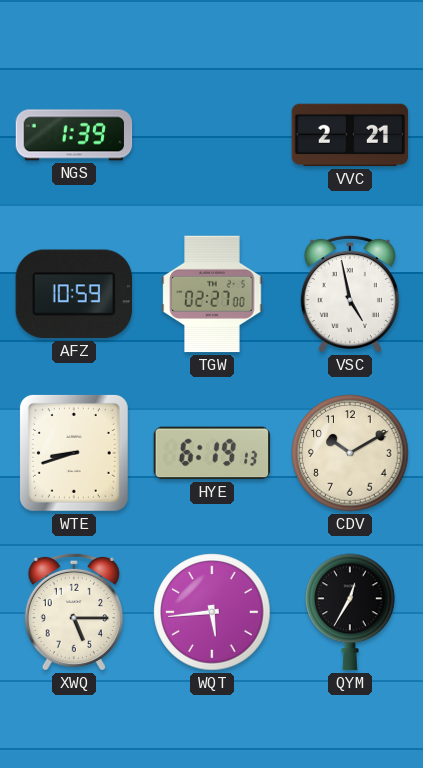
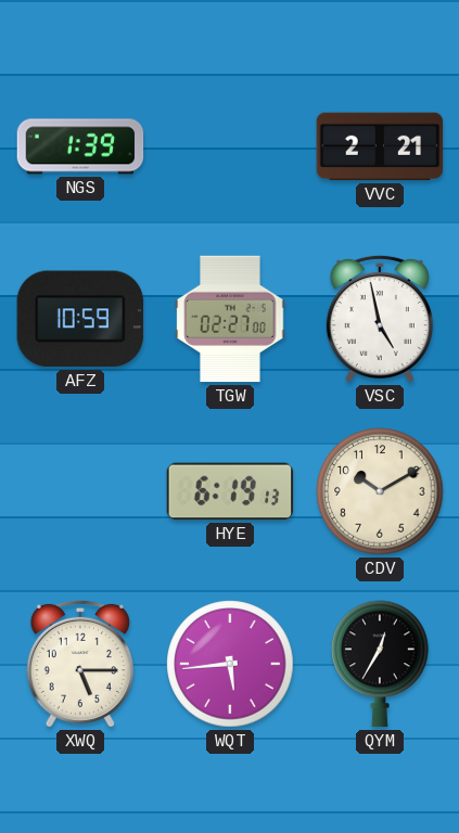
WTE: 8:42 -> none (74, 453)
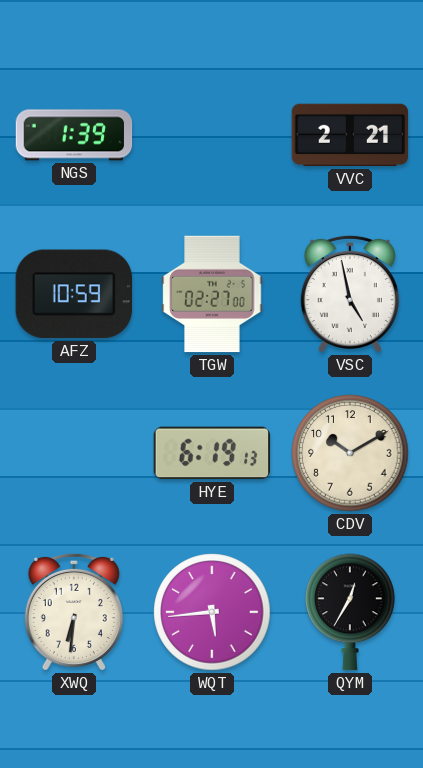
XWQ: 5:15 -> 6:31 (74, 612)
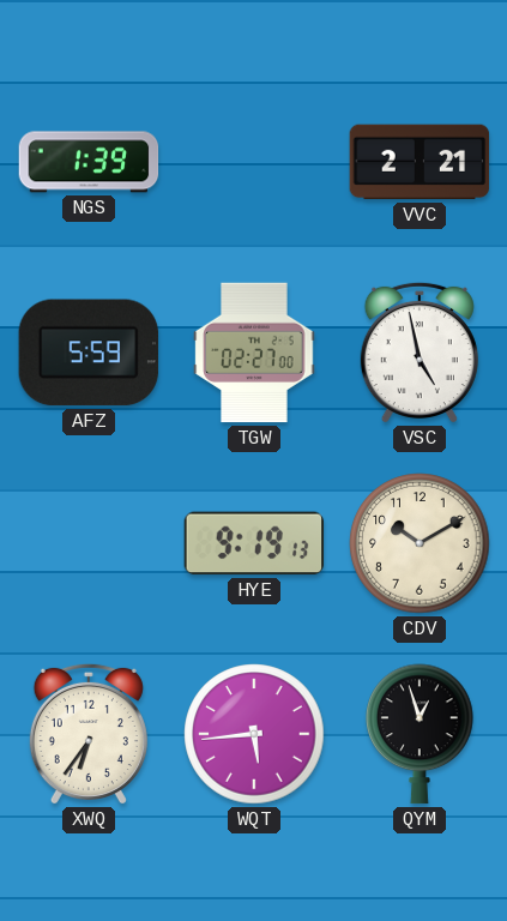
AFZ: 10:59 -> 5:59 (89, 353)
HYE: 6:19 -> 9:19 (254, 543)
XWQ: 6:31 -> 6:36 (89, 734)
QYM: 12:35 -> 12:57 (420, 734)
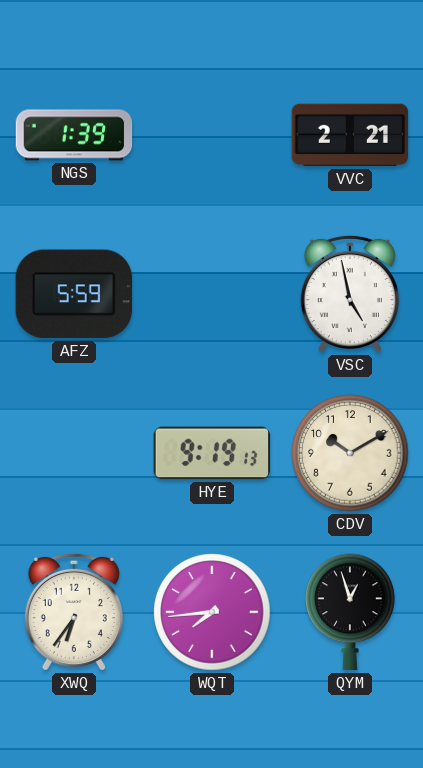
TGW: 02:27 -> none (254, 353)
WQT: 5:44 -> 7:44 (212, 612)
